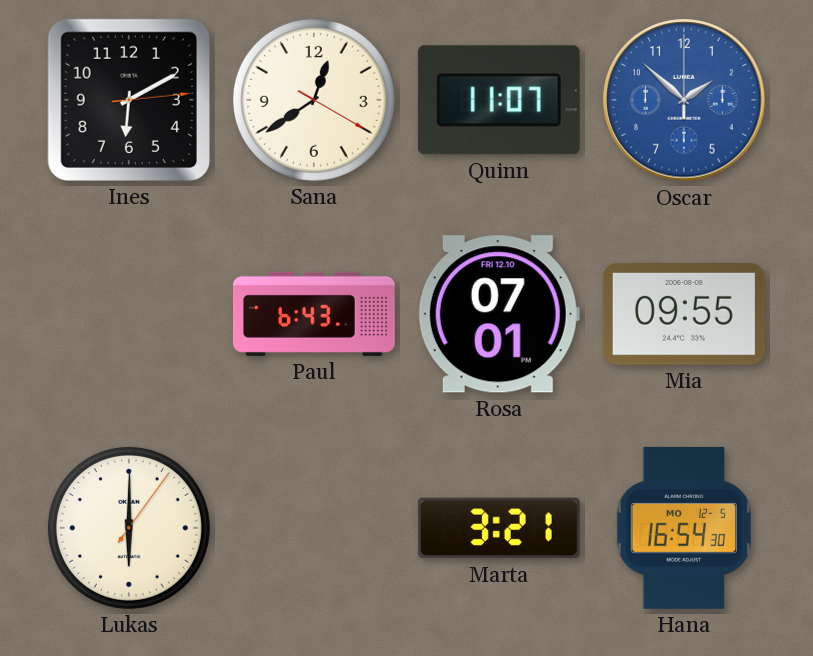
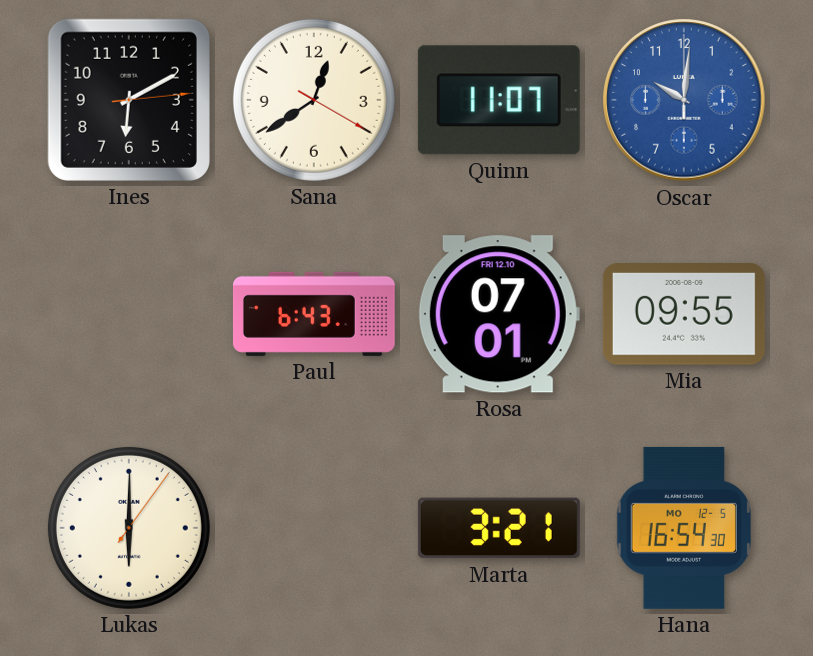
Oscar: 1:52 -> 10:01 (684, 100)
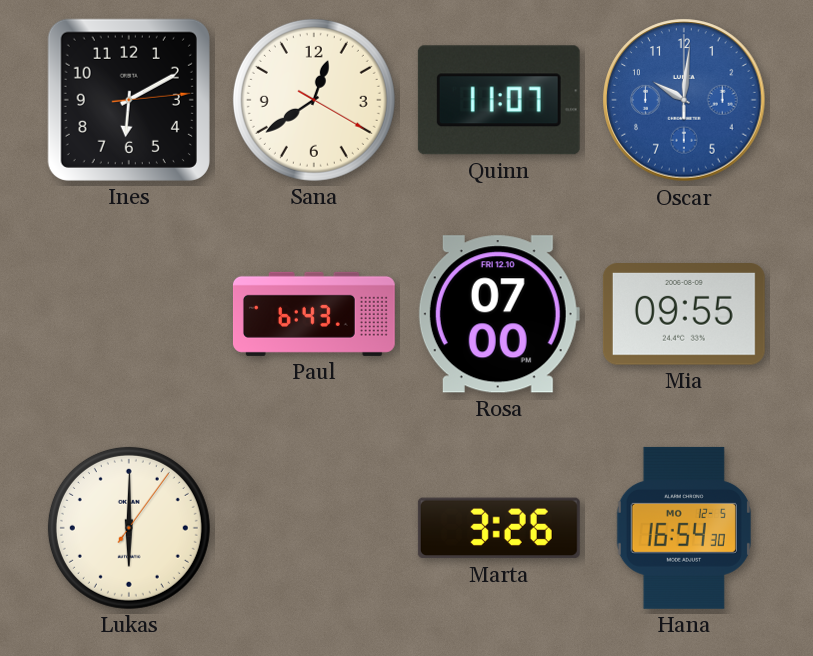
Rosa: 07:01 -> 07:00 (499, 314)
Marta: 3:21 -> 3:26 (499, 528)
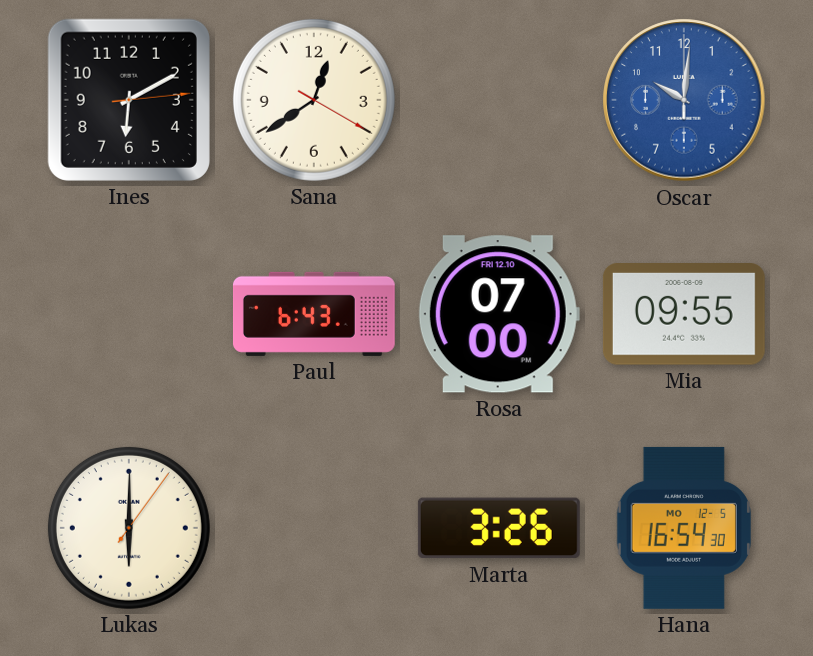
Quinn: 11:07 -> none (499, 100)
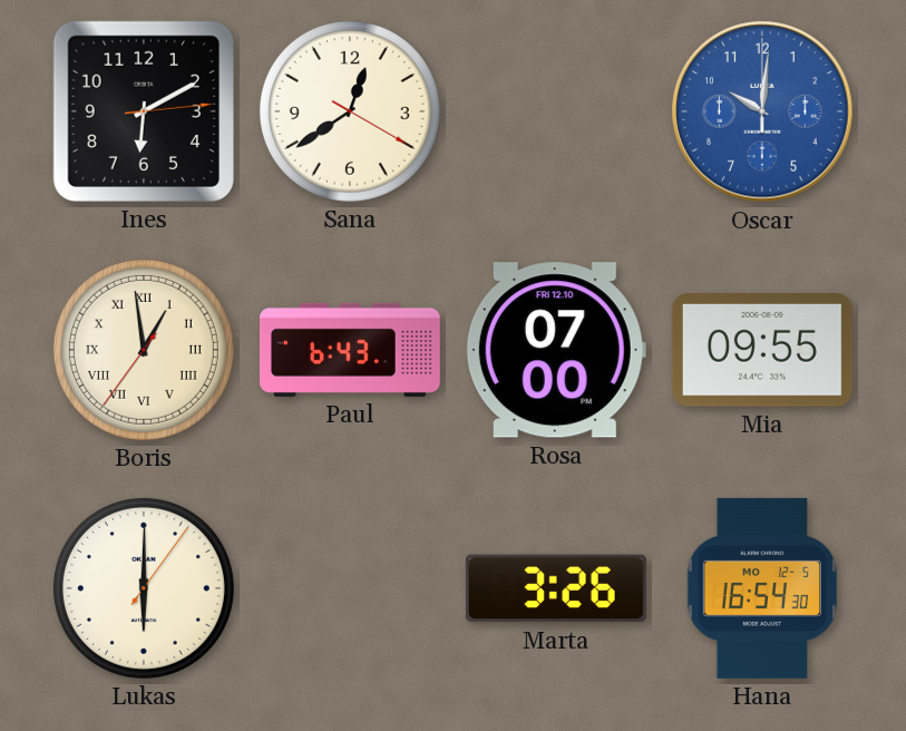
Boris: none -> 12:58 (144, 350)
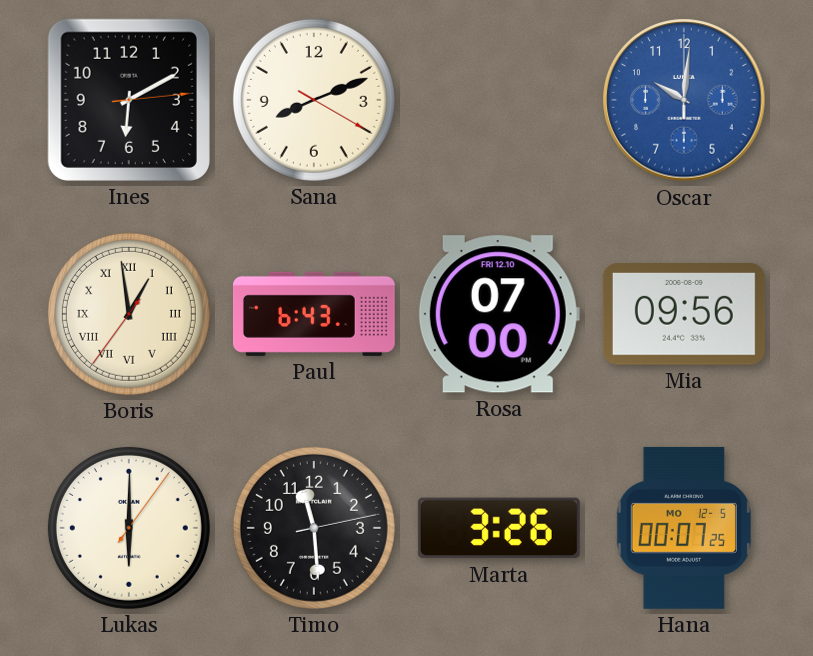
Sana: 12:39 -> 8:11 (314, 100)
Mia: 09:55 -> 09:56 (684, 315)
Timo: none -> 11:29 (314, 528)
Hana: 16:54 -> 00:07 (684, 528)
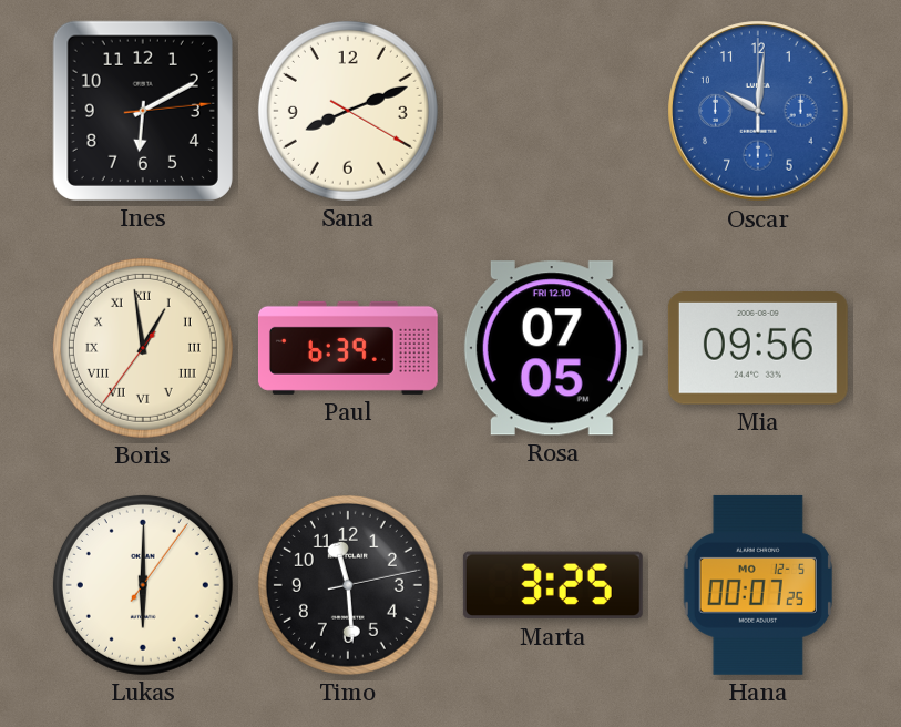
Paul: 6:43 -> 6:39 (348, 348)
Rosa: 07:00 -> 07:05 (553, 348)
Marta: 3:26 -> 3:25 (553, 585)
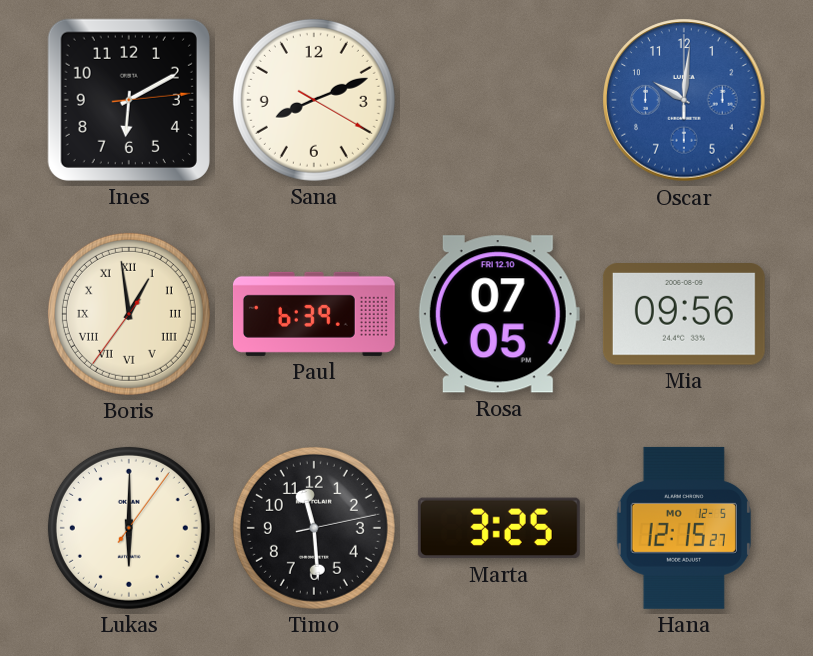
Hana: 00:07 -> 12:15 (684, 528)
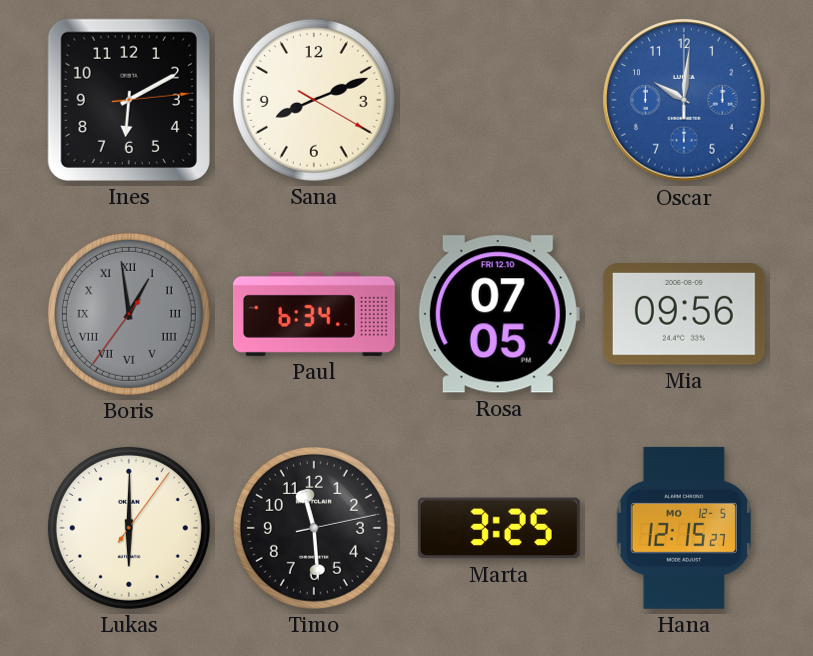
Boris dial: cream -> grey (129, 314)
Paul: 6:39 -> 6:34 (314, 314)
